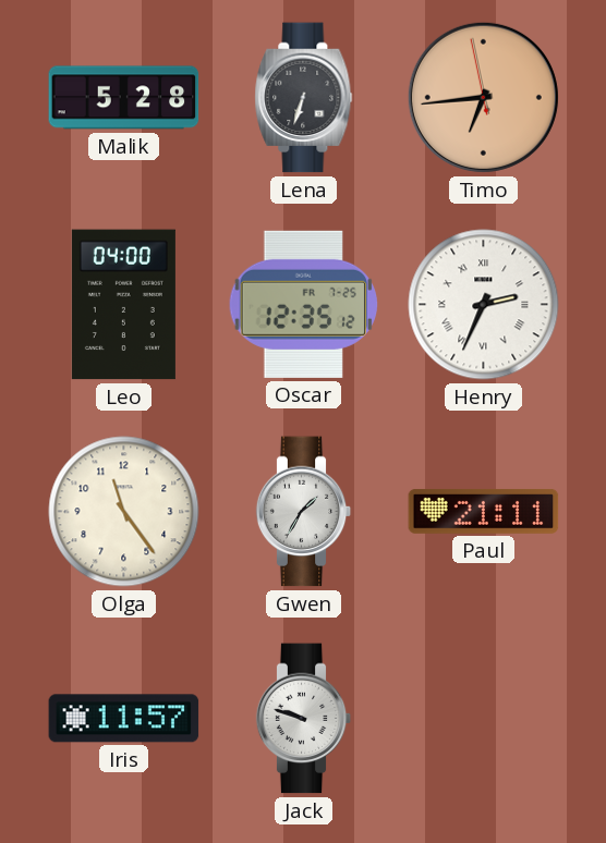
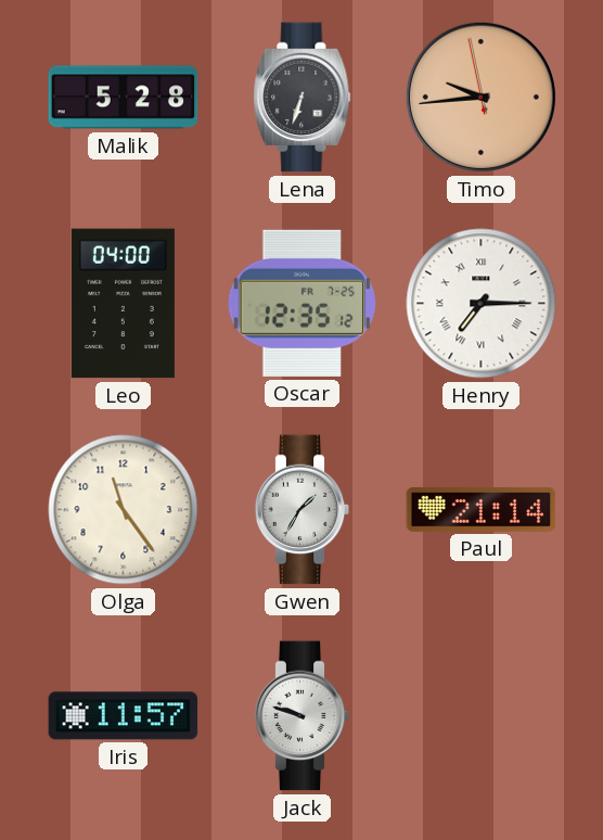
Timo: 6:43 -> 9:43 (480, 97)
Henry: 2:34 -> 7:15 (482, 304)
Paul: 21:11 -> 21:14 (482, 509)
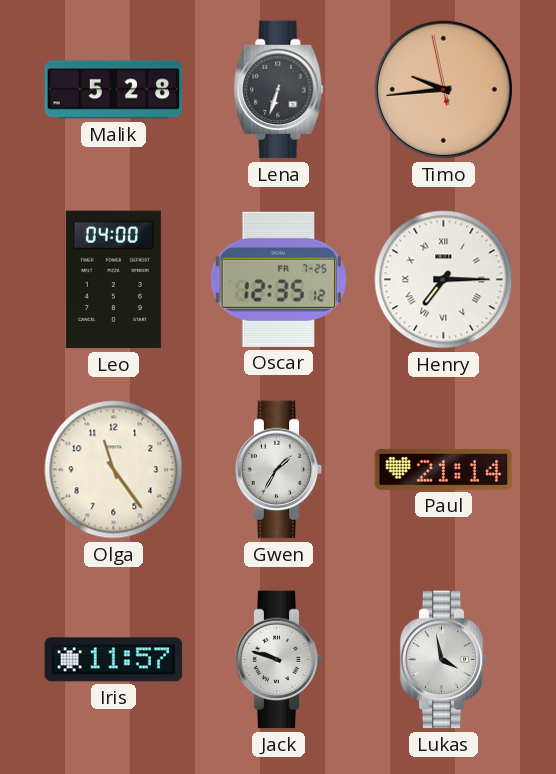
Lukas: none -> 3:58 (444, 660)
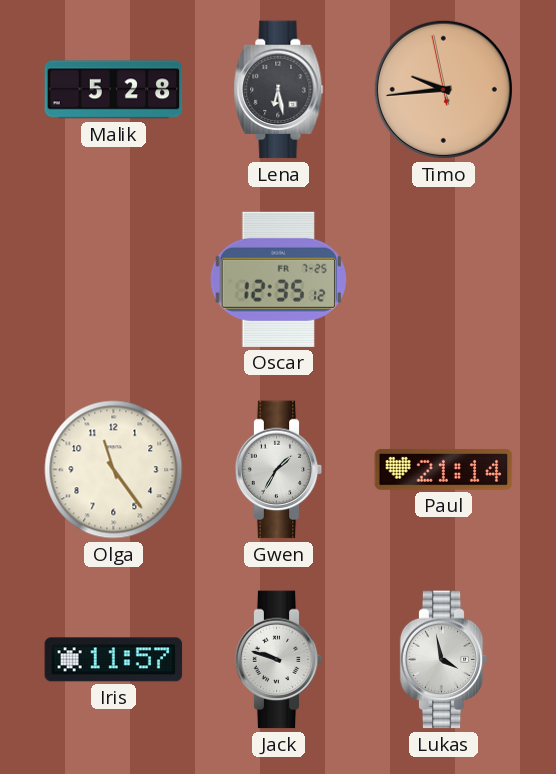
Lena: 6:33 -> 6:28 (279, 90)
Leo: 04:00 -> none (113, 280)
Henry: 7:15 -> none (444, 280)
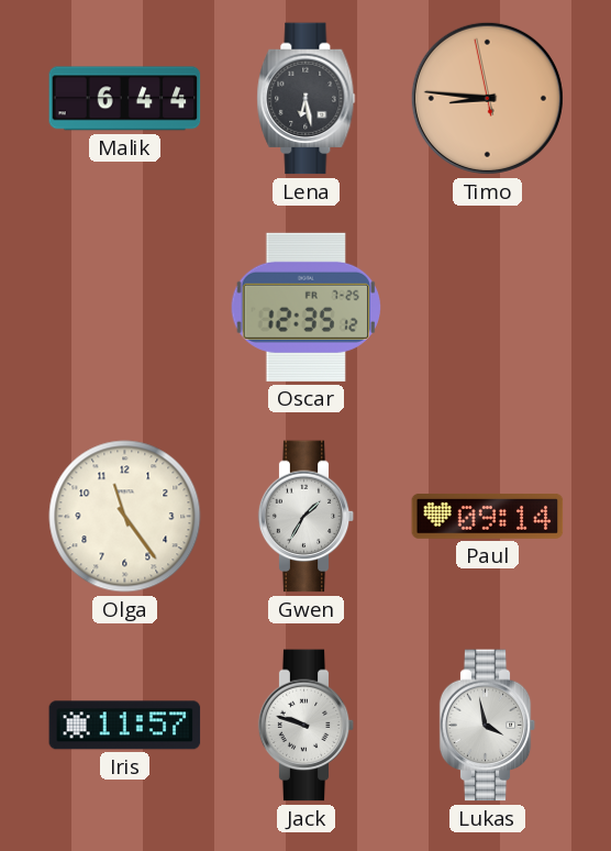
Malik: 5:28 -> 6:44 (125, 99)
Timo: 9:43 -> 8:45 (487, 98)
Paul: 21:14 -> 09:14 (488, 516)
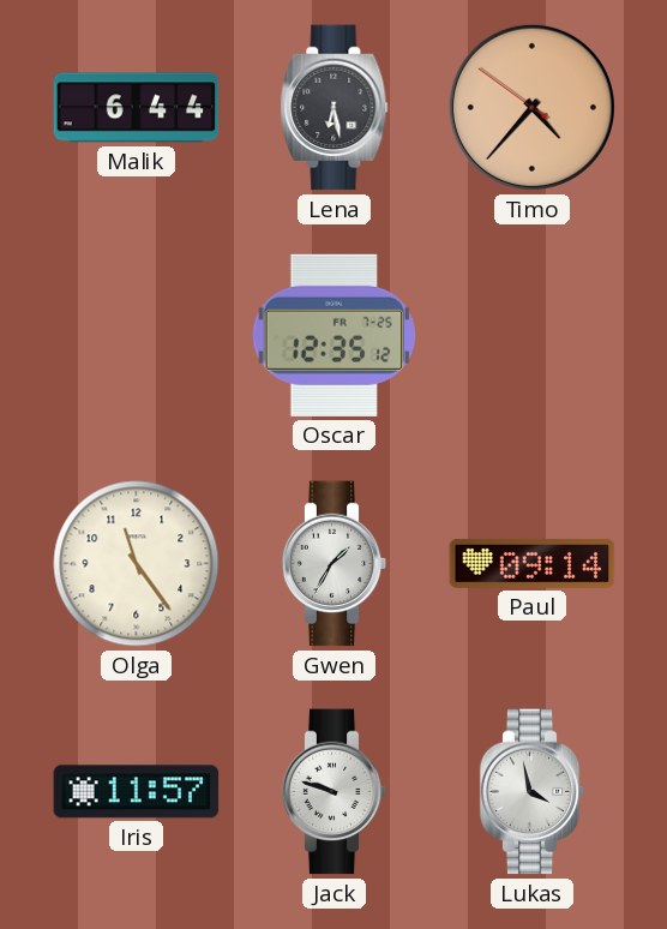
Timo: 8:45 -> 4:36 (531, 107)
